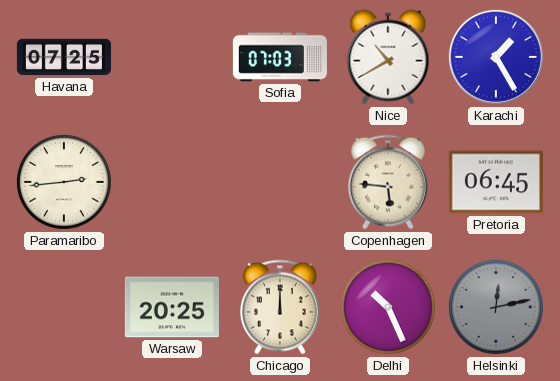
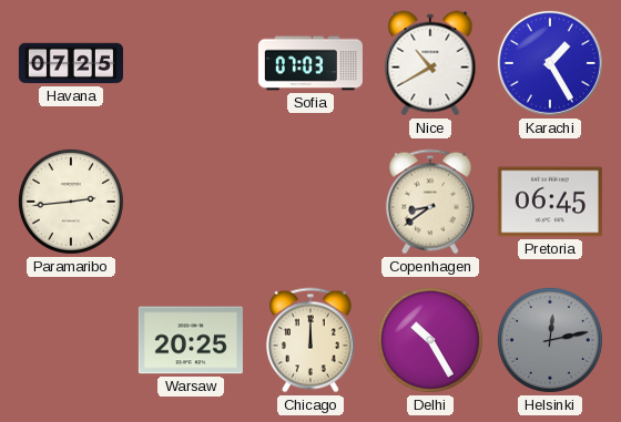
Copenhagen: 5:46 -> 8:39 (430, 202)
Delhi: 10:26 -> 10:25 (430, 340)
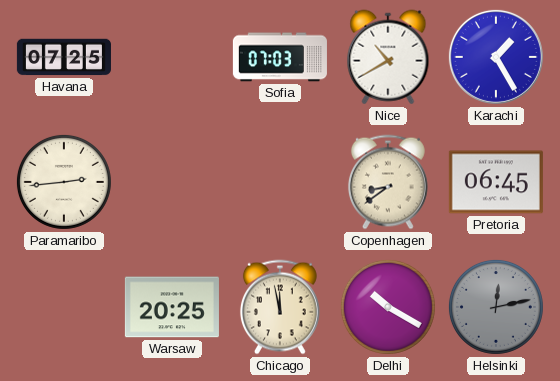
Chicago: 12:00 -> 11:58 (280, 307)
Delhi: 10:25 -> 10:20 (388, 307)
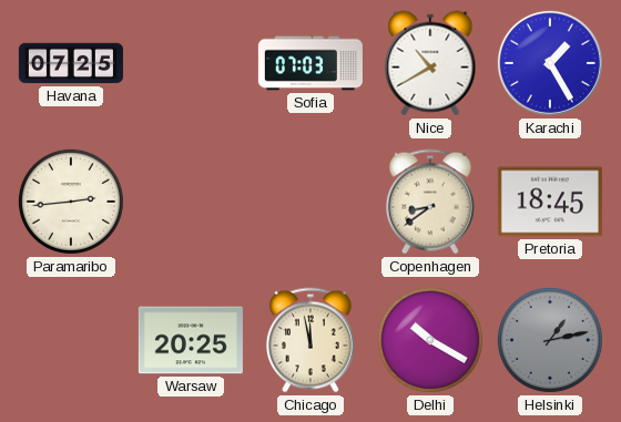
Pretoria: 06:45 -> 18:45 (550, 202)
Helsinki: 12:13 -> 1:13 (550, 340)
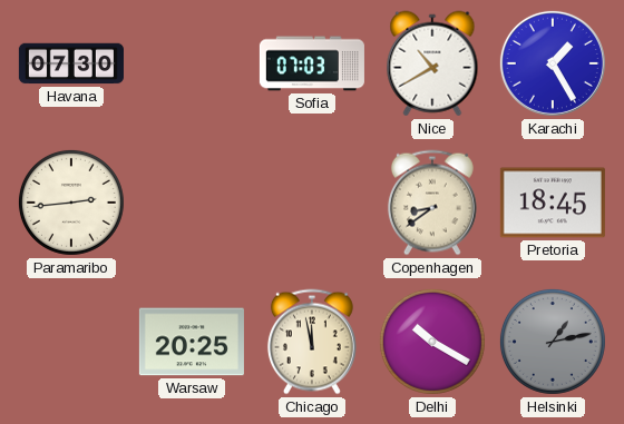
Havana: 07:25 -> 07:30 (71, 63)
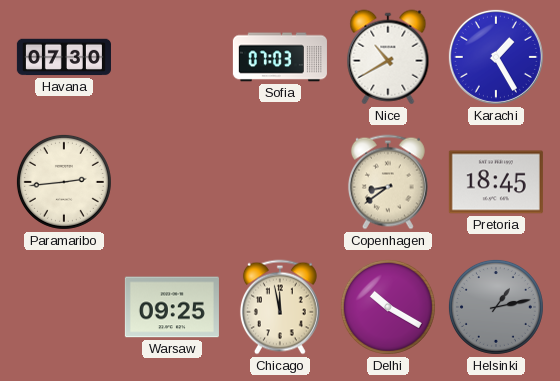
Warsaw: 20:25 -> 09:25 (172, 307)
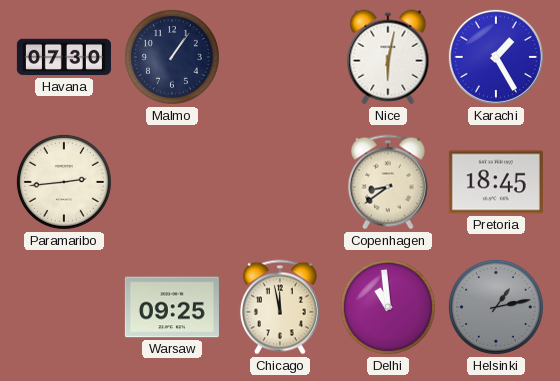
Malmo: none -> 1:06 (172, 57)
Sofia: 07:03 -> none (280, 57)
Nice: 10:40 -> 6:02 (388, 57)
Delhi: 10:20 -> 10:59 (388, 307)
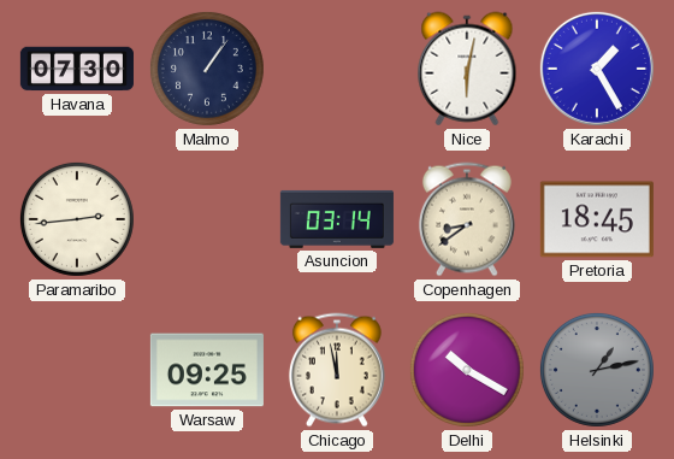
Asuncion: none -> 03:14 (337, 219)
Delhi: 10:59 -> 10:20 (467, 370)
